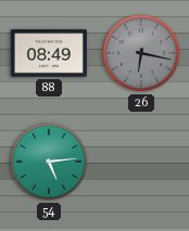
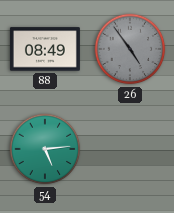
26: 6:17 -> 4:54 (130, 49)
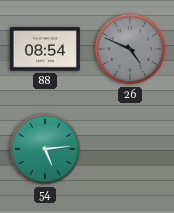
88: 08:49 -> 08:54 (45, 49)
26: 4:54 -> 4:49 (130, 49)
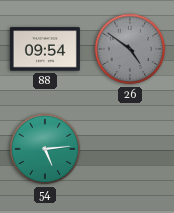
88: 08:54 -> 09:54 (45, 49)
26: 4:49 -> 4:51 (130, 49)
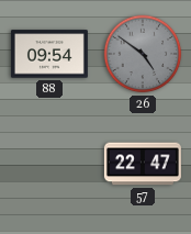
54: 5:14 -> none (45, 149)
57: none -> 22:47 (143, 164)
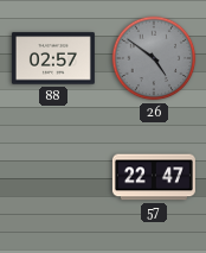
88: 09:54 -> 02:57 (53, 58)
